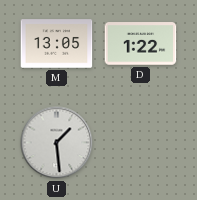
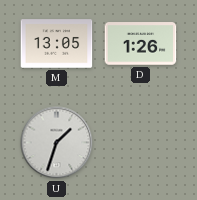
D: 1:22 -> 1:26 (141, 44)
U: 1:29 -> 1:33 (57, 143)
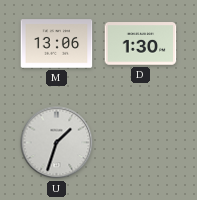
M: 13:05 -> 13:06 (57, 44)
D: 1:26 -> 1:30 (141, 44)
